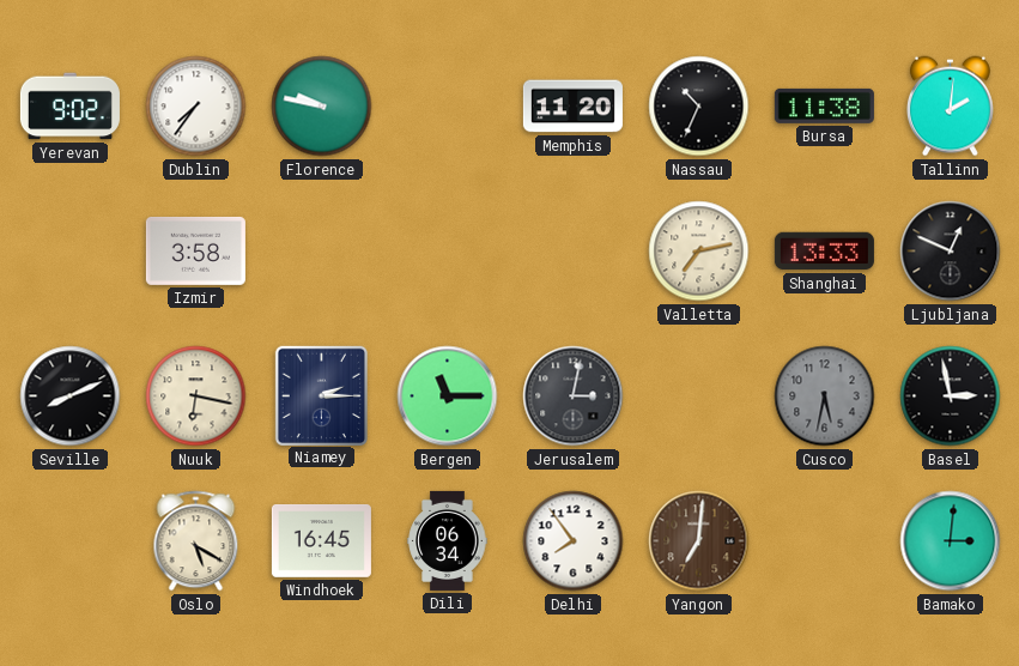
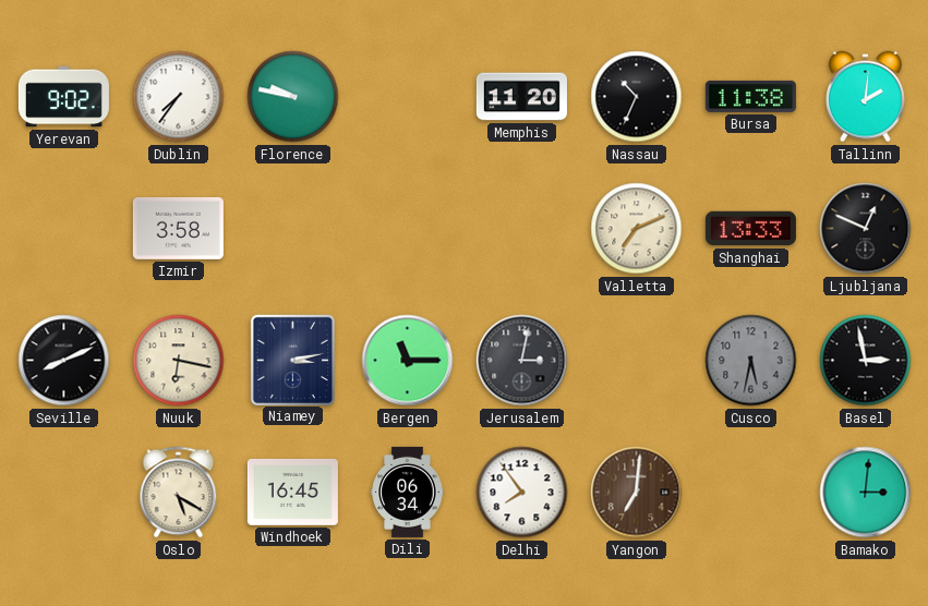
Valletta: 7:13 -> 7:11 (637, 229)
Niamey: 2:15 -> 3:13 (292, 360)
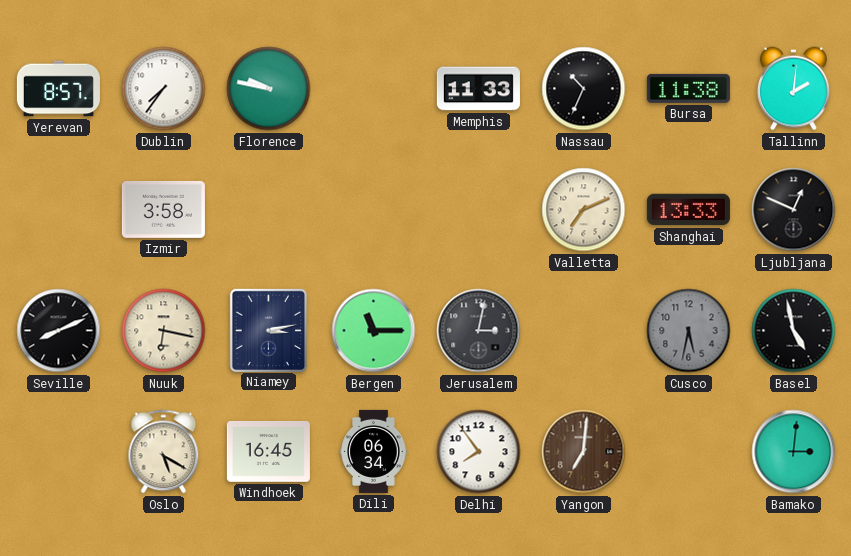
Yerevan: 9:02 -> 8:57 (58, 89)
Memphis: 11:20 -> 11:33 (478, 89)
Basel: 2:58 -> 4:58 (794, 331)
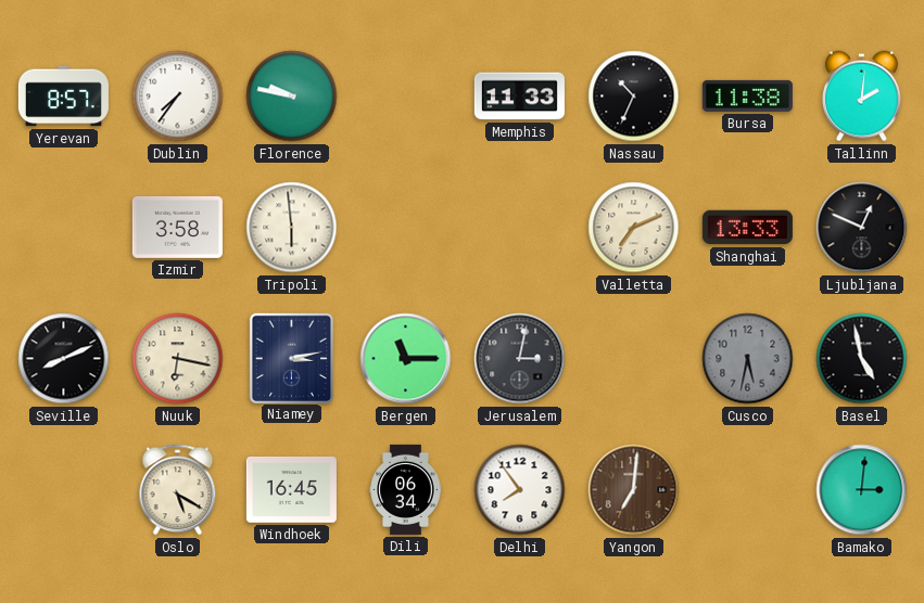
Tripoli: none -> 5:59 (292, 228)
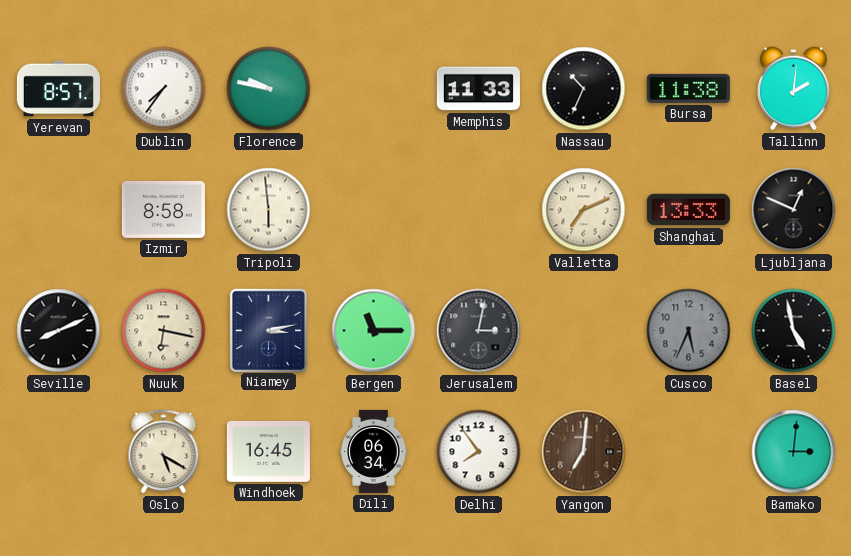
Izmir: 3:58 -> 8:58 (163, 209)
Cusco: 5:32 -> 5:34 (689, 331)
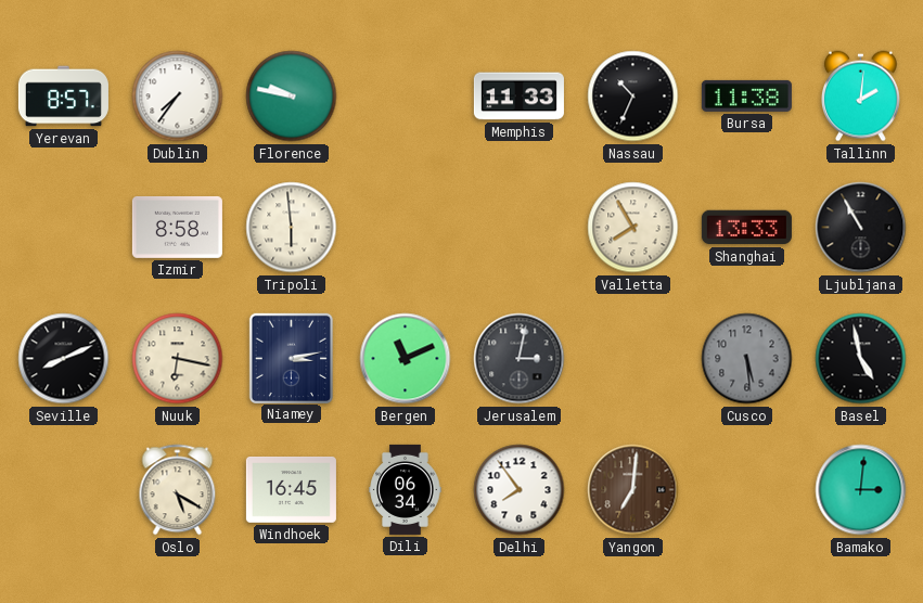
Valletta: 7:11 -> 7:55 (633, 228)
Ljubljana: 12:49 -> 10:55 (861, 228)
Bergen: 11:15 -> 11:11 (406, 359)
Cusco: 5:34 -> 5:29 (747, 359)
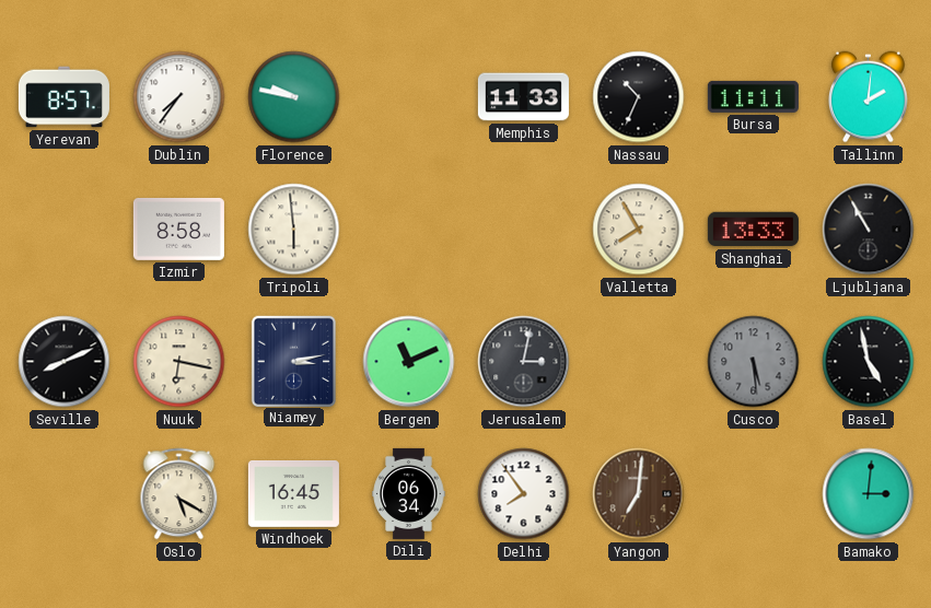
Bursa: 11:38 -> 11:11 (753, 96)
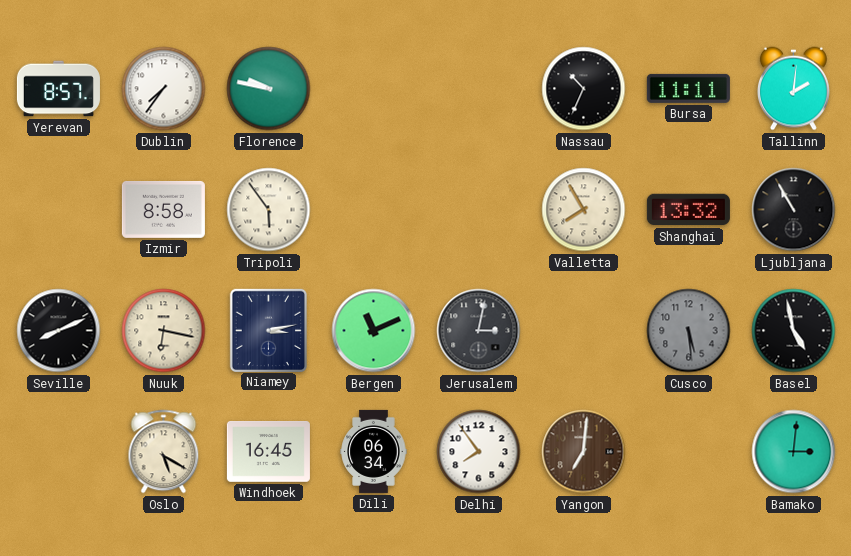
Memphis: 11:33 -> none (523, 97)
Tripoli: 5:59 -> 5:54 (269, 210)
Shanghai: 13:33 -> 13:32 (688, 210)
